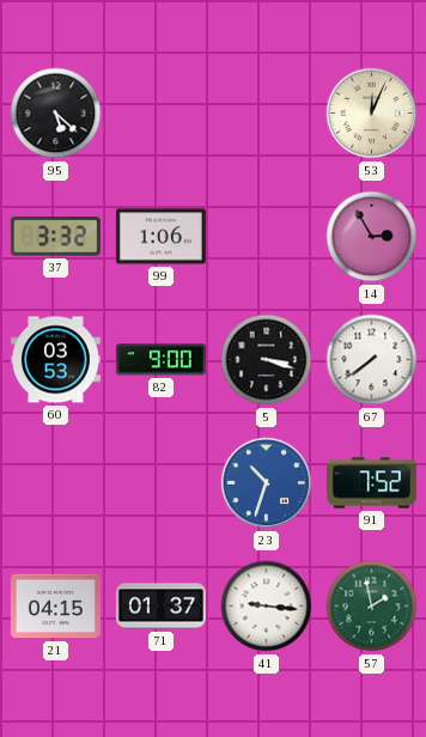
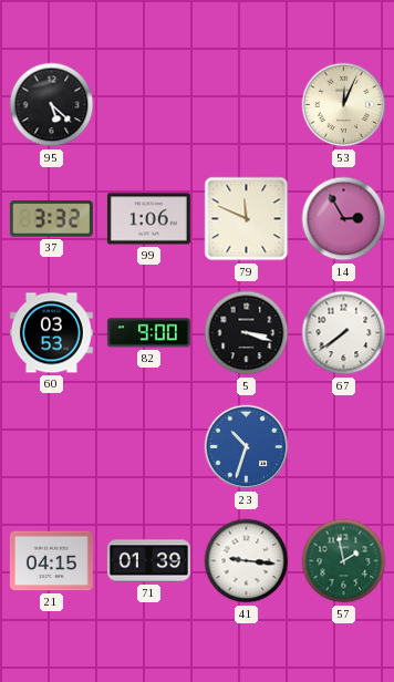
79: none -> 11:49 (247, 219)
91: 7:52 -> none (371, 483)
71: 01:37 -> 01:39 (148, 561)
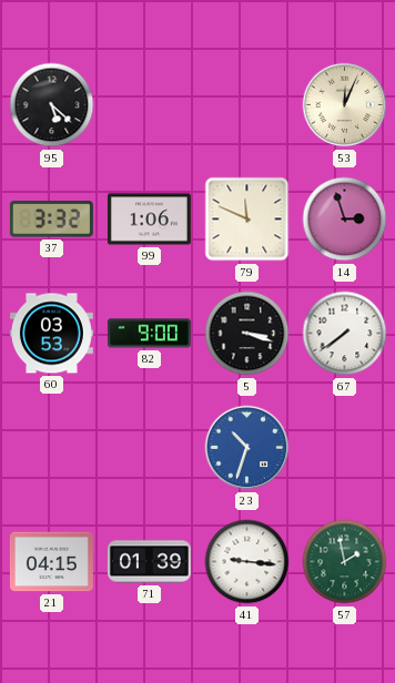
14: 2:55 -> 2:57 (345, 220)
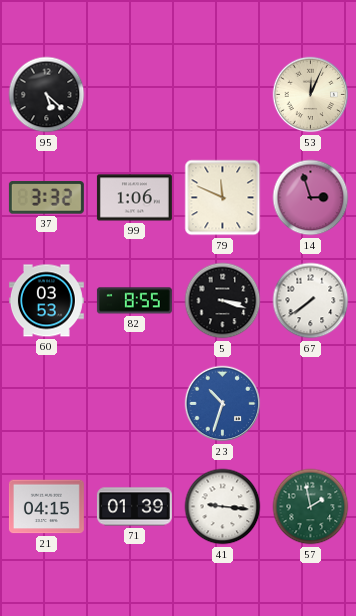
82: 9:00 -> 8:55 (134, 301)
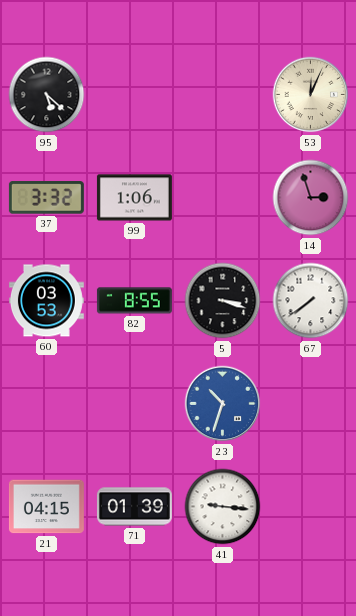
79: 11:49 -> none (223, 198)
57: 1:58 -> none (311, 507)
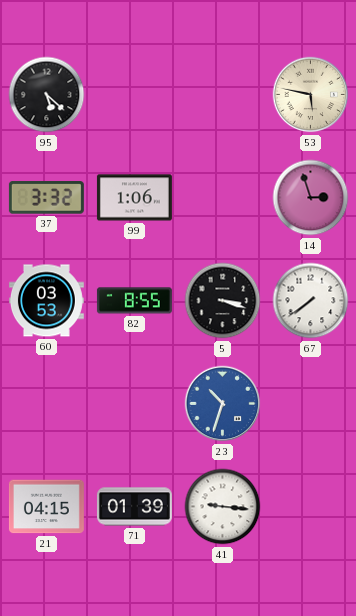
53: 12:04 -> 5:47 (311, 95)
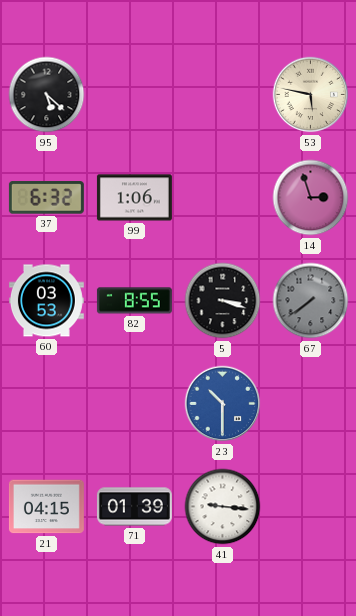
37: 3:32 -> 6:32 (46, 198)
67 dial: white -> grey (311, 301)
23: 10:33 -> 10:30 (223, 404)
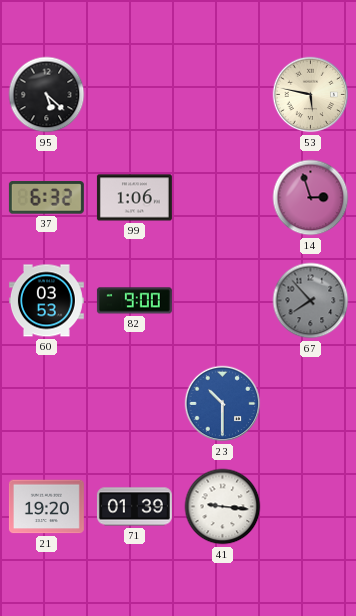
82: 8:55 -> 9:00 (134, 301)
5: 3:18 -> none (223, 301)
67: 7:39 -> 7:53 (311, 301)
21: 04:15 -> 19:20 (46, 507)
